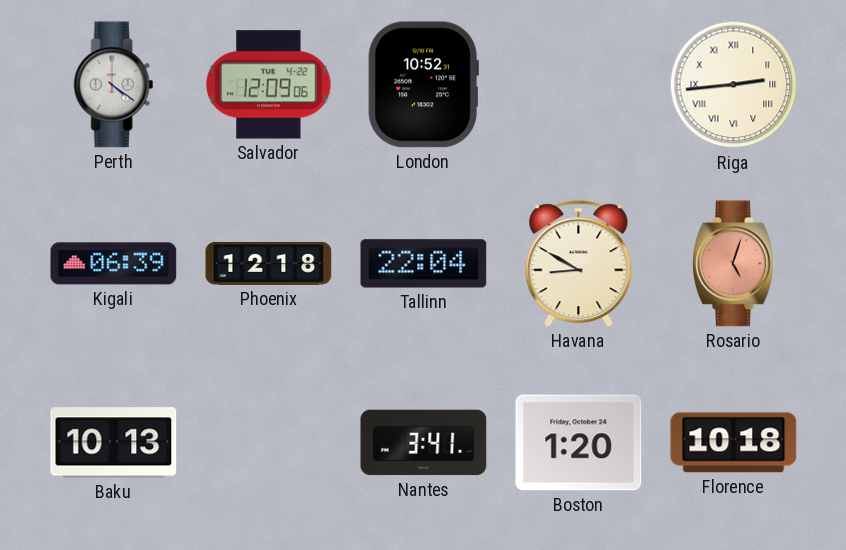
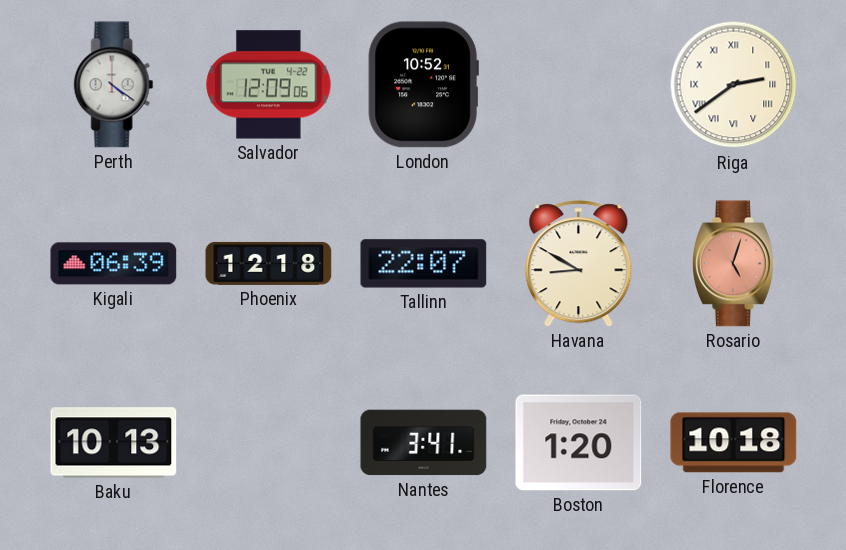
Riga: 2:44 -> 2:39 (734, 85)
Tallinn: 22:04 -> 22:07 (424, 264)
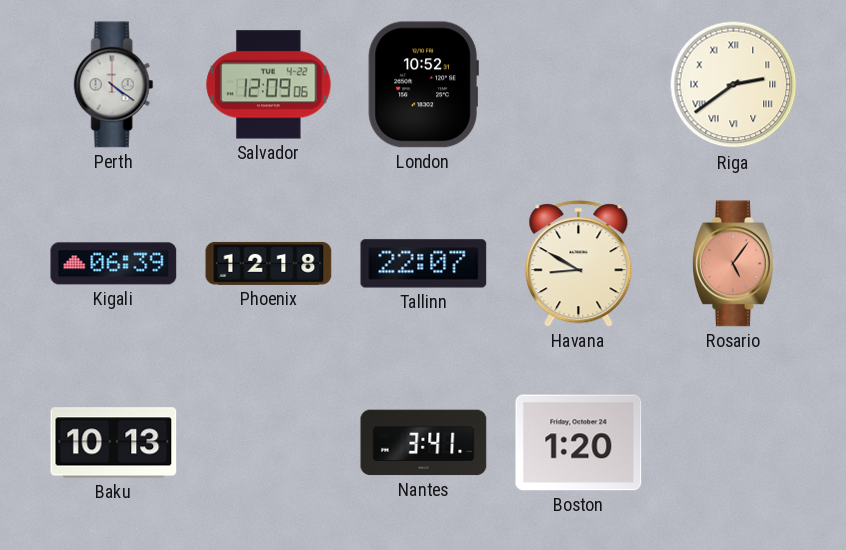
Rosario: 5:03 -> 5:06 (733, 264)
Florence: 10:18 -> none (734, 443)
